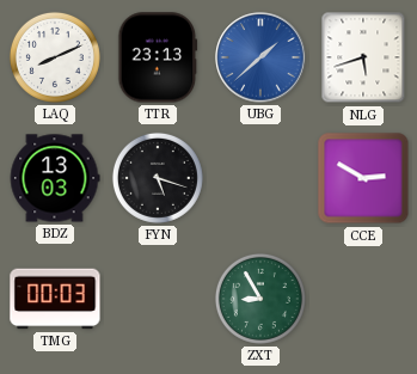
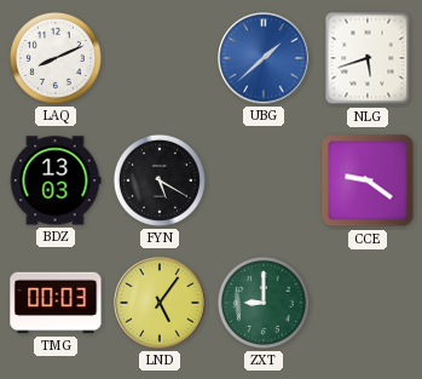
TTR: 23:13 -> none (158, 57)
FYN: 5:18 -> 5:20 (160, 180)
CCE: 2:50 -> 9:21 (368, 180)
LND: none -> 5:06 (160, 303)
ZXT: 8:55 -> 9:00 (264, 303)
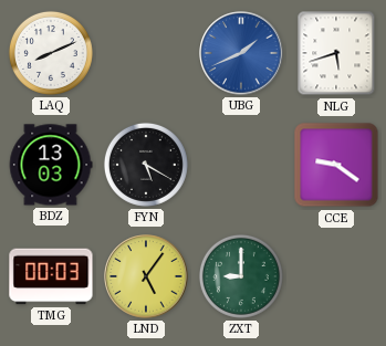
UBG: 1:38 -> 1:41 (241, 53)
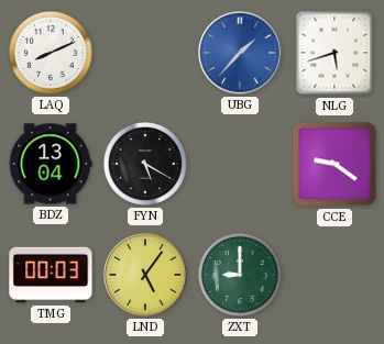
UBG: 1:41 -> 1:37 (240, 53)
BDZ: 13:03 -> 13:04 (51, 164)
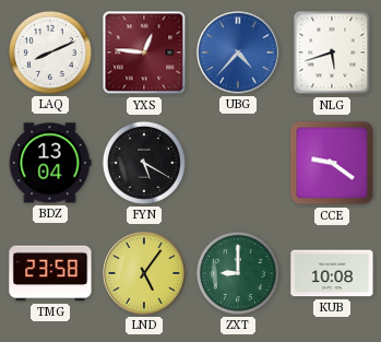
YXS: none -> 12:46 (144, 52)
UBG: 1:37 -> 4:37 (238, 52)
TMG: 00:03 -> 23:58 (50, 273)
KUB: none -> 10:08 (332, 273)
